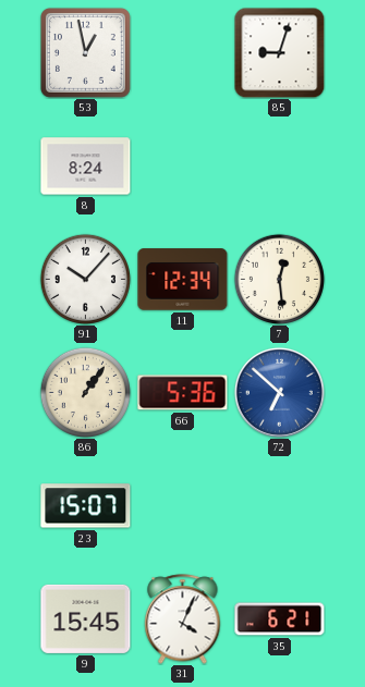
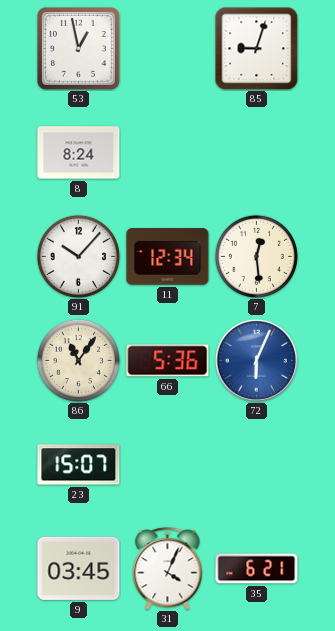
86: 1:06 -> 11:06 (78, 360)
72: 6:52 -> 6:04 (256, 360)
9: 15:45 -> 03:45 (79, 568)
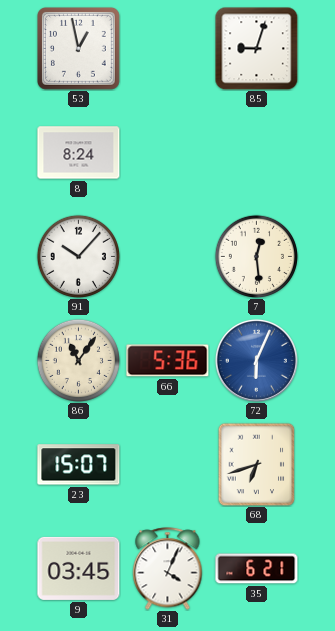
11: 12:34 -> none (168, 257)
68: none -> 6:42 (257, 464)
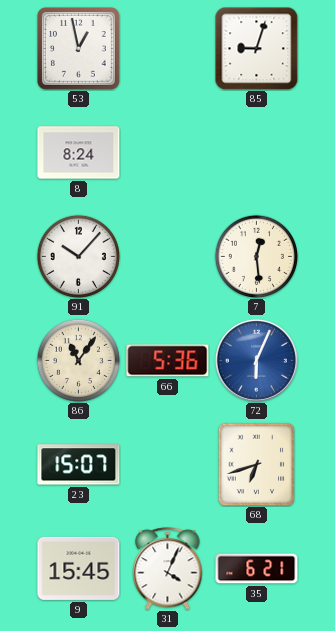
9: 03:45 -> 15:45 (79, 568)
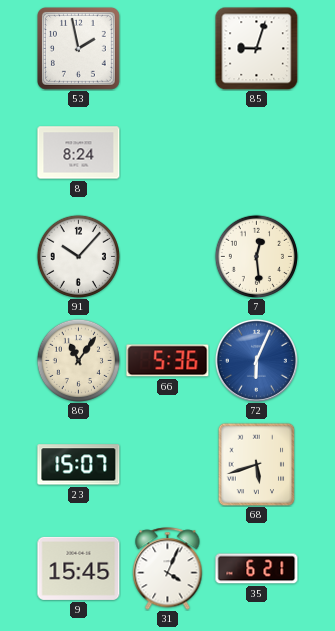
53: 12:58 -> 1:58 (78, 48)
68: 6:42 -> 5:42 (257, 464)
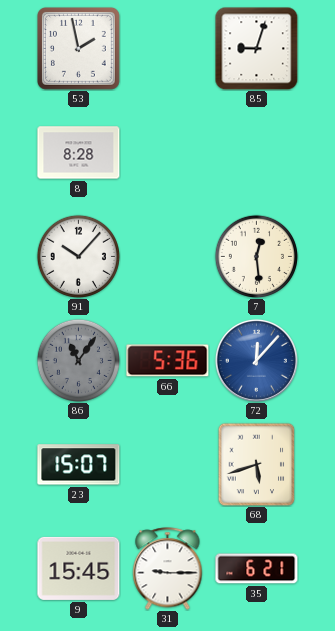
8: 8:24 -> 8:28 (79, 153)
86 dial: cream -> grey (78, 360)
72: 6:04 -> 12:07 (256, 360)
31: 4:04 -> 9:15 (168, 569)
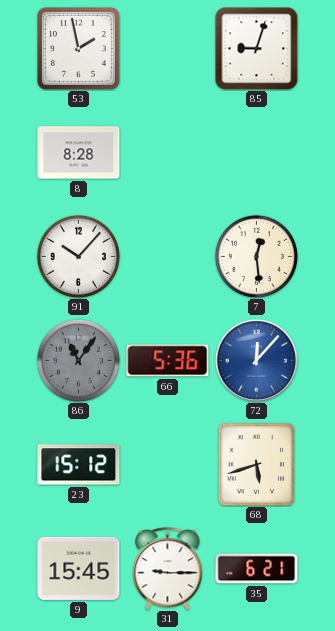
23: 15:07 -> 15:12 (79, 465)
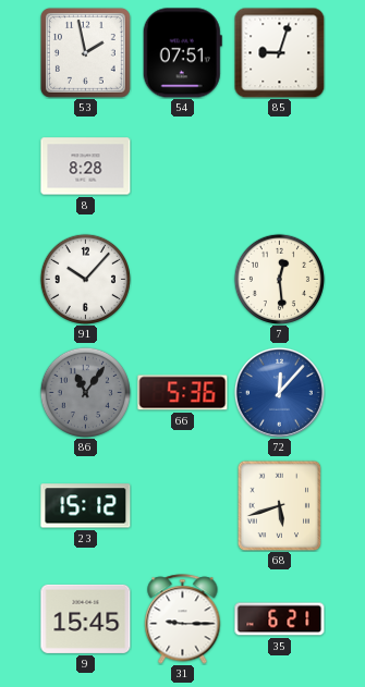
54: none -> 07:51 (182, 53)
